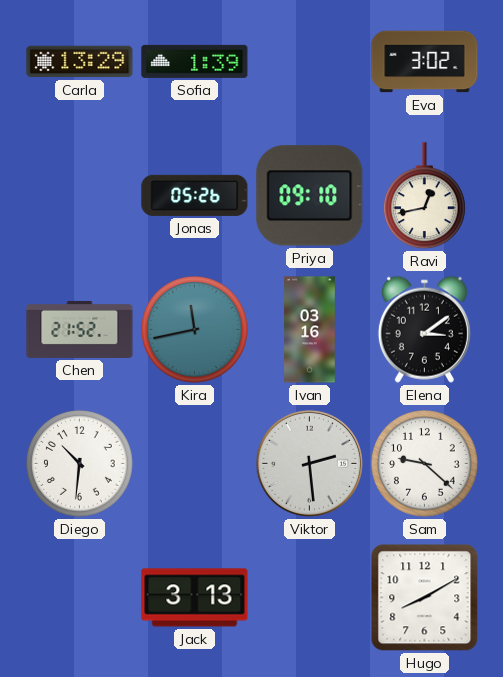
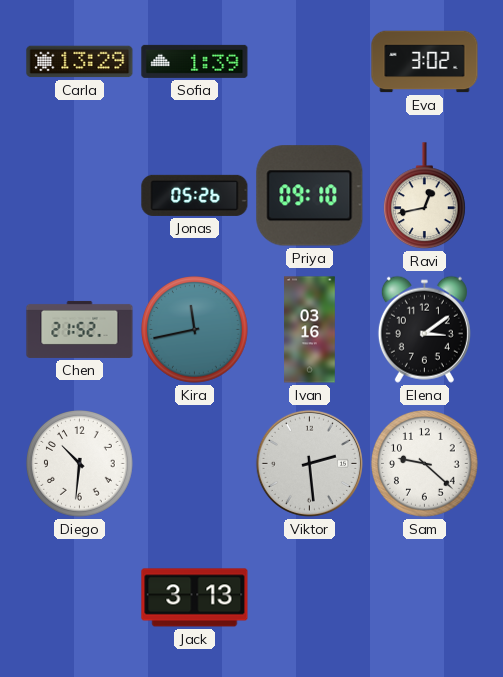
Hugo: 8:10 -> none (425, 598)
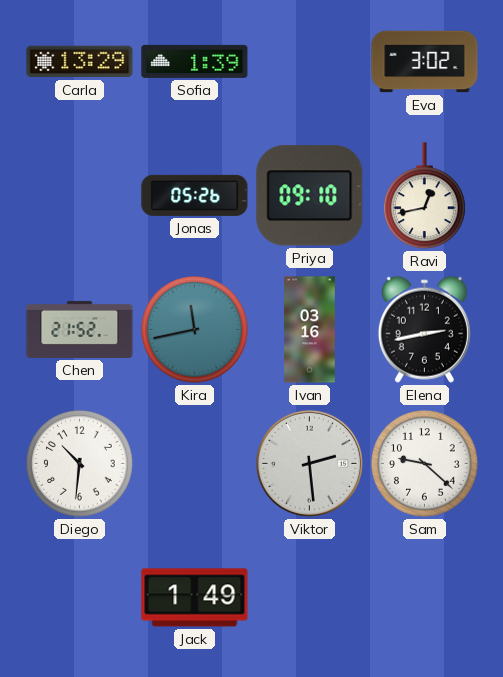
Elena: 3:09 -> 2:43 (424, 329)
Jack: 3:13 -> 1:49 (195, 598)
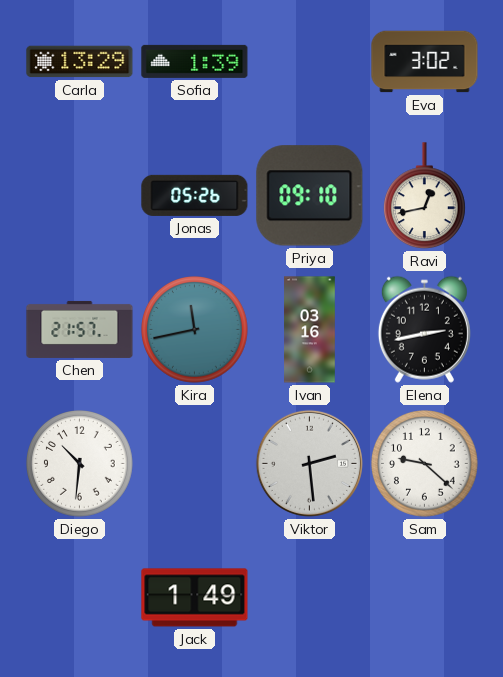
Chen: 21:52 -> 21:57 (80, 329)
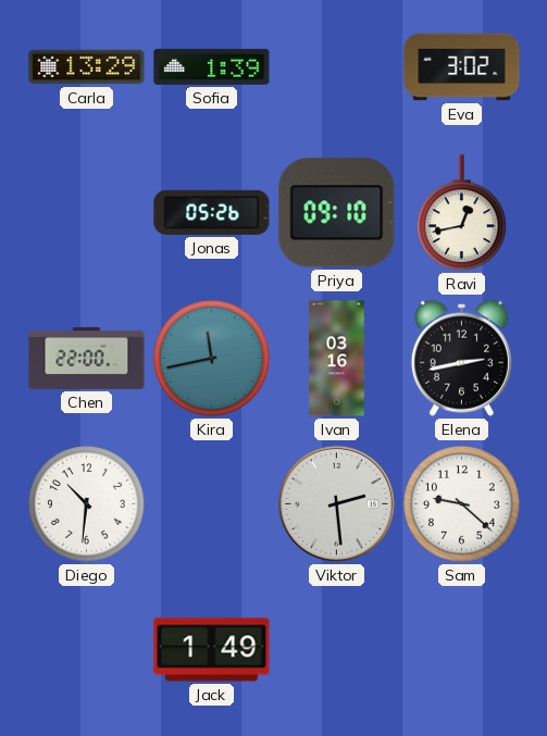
Chen: 21:57 -> 22:00 (87, 358)
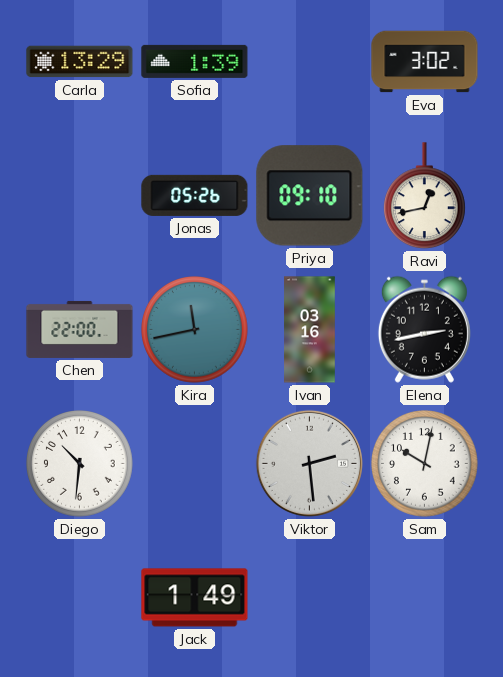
Sam: 9:22 -> 10:02 (425, 464)
